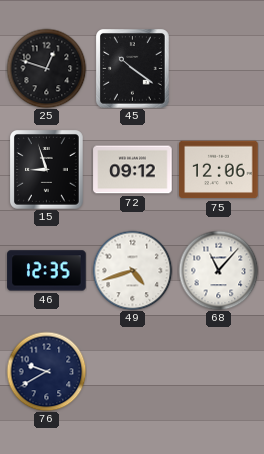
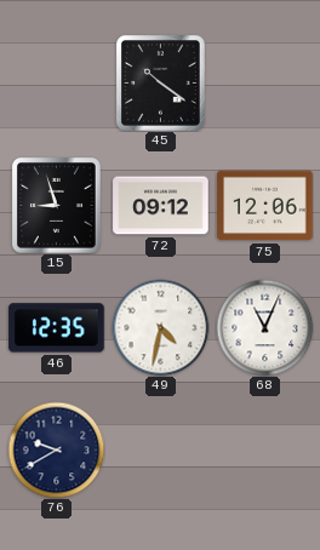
25: 12:48 -> none (46, 68)
49: 4:42 -> 4:32 (160, 327)
68: 11:07 -> 11:04 (264, 327)
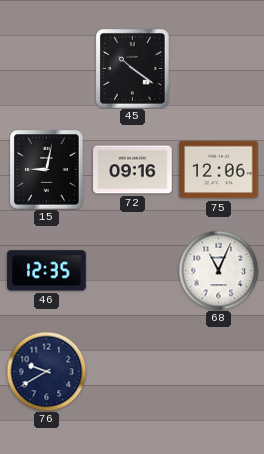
15: 8:57 -> 9:02 (47, 170)
72: 09:12 -> 09:16 (133, 170)
49: 4:32 -> none (160, 327)
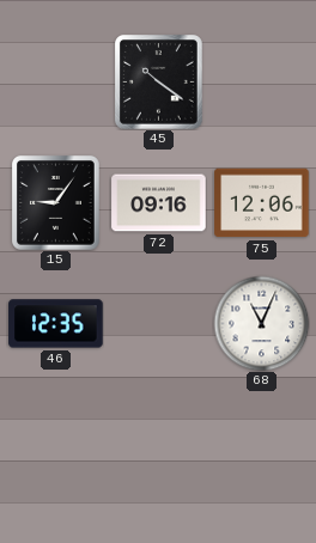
15: 9:02 -> 9:06 (56, 203)
76: 9:40 -> none (46, 371)
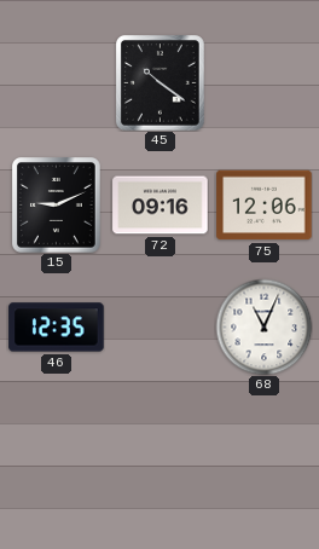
15: 9:06 -> 9:11 (57, 206)
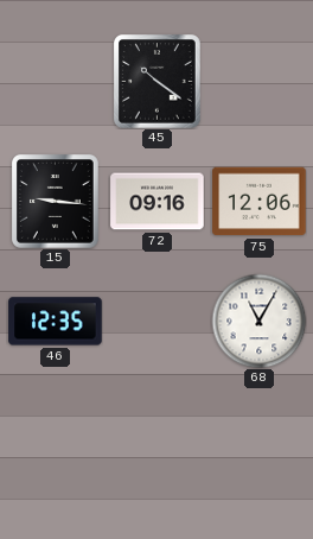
15: 9:11 -> 9:16 (56, 202)
68: 11:04 -> 11:05 (258, 321)
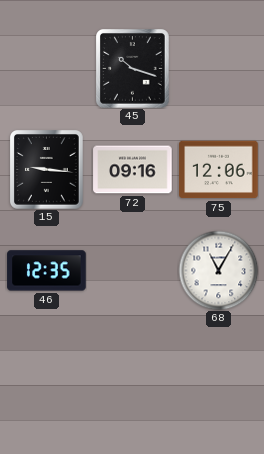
45: 10:21 -> 10:18 (133, 69)
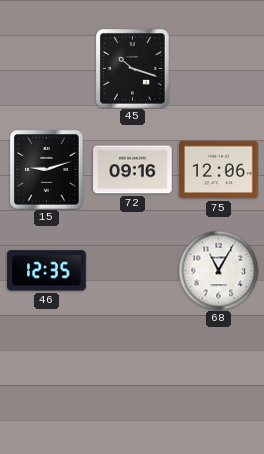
15: 9:16 -> 9:12 (47, 170)
